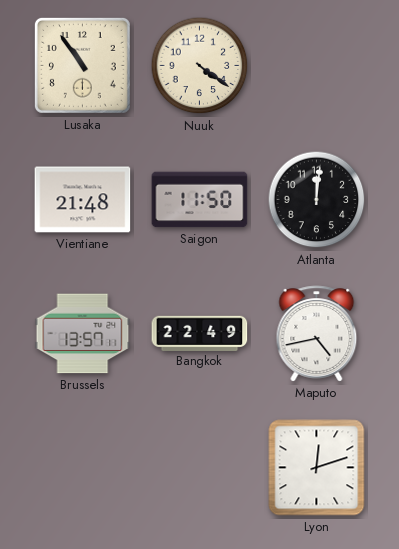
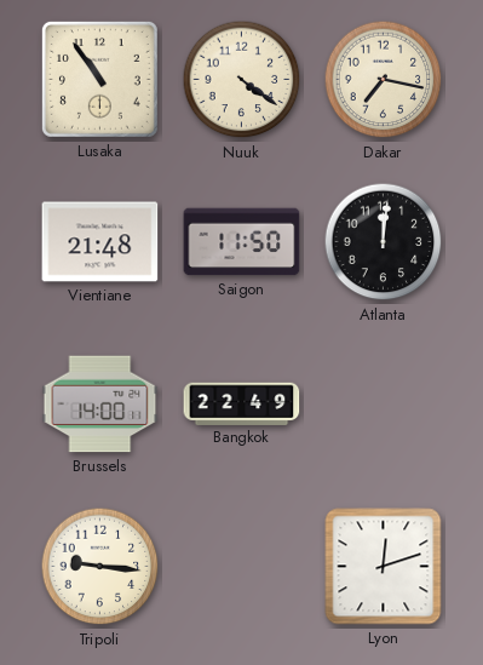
Dakar: none -> 7:17 (384, 80)
Brussels: 13:57 -> 14:00 (100, 405)
Maputo: 4:43 -> none (317, 334)
Tripoli: none -> 9:16 (100, 567)
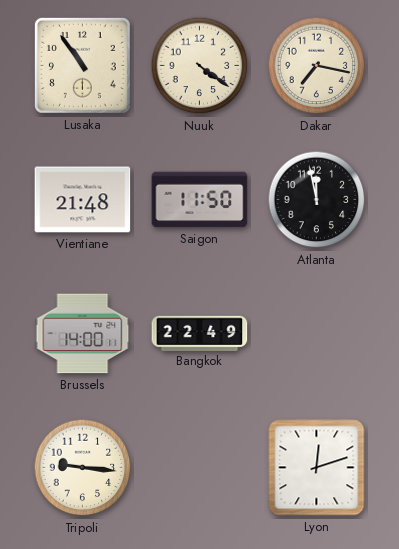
Atlanta: 12:01 -> 11:58 (317, 200)
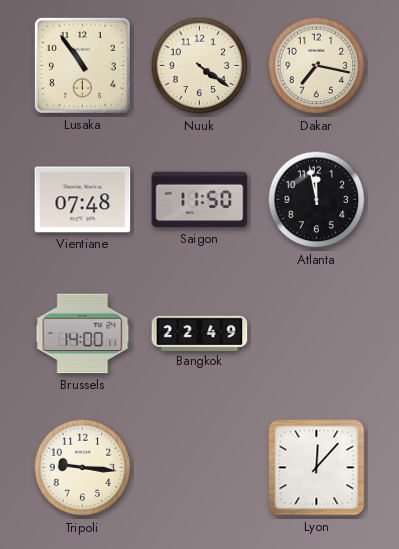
Vientiane: 21:48 -> 07:48 (83, 200)
Lyon: 12:12 -> 12:07 (317, 468)
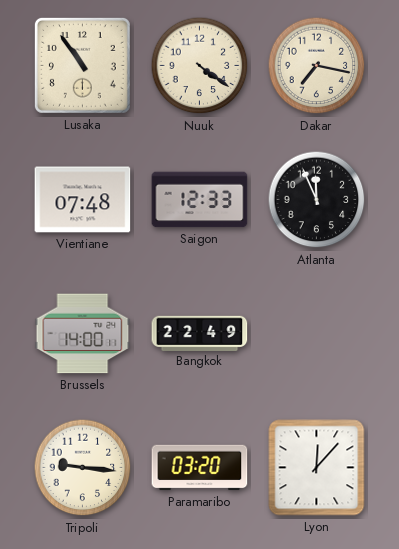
Saigon: 11:50 -> 12:33 (200, 200)
Atlanta: 11:58 -> 11:56 (317, 200)
Paramaribo: none -> 03:20 (200, 468)
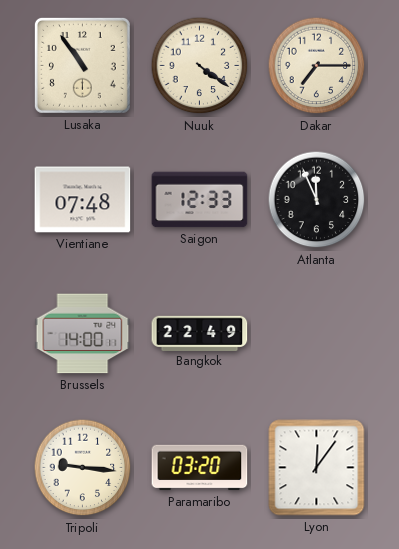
Dakar: 7:17 -> 7:15 (317, 66)
Lyon: 12:07 -> 12:06 (317, 468)
